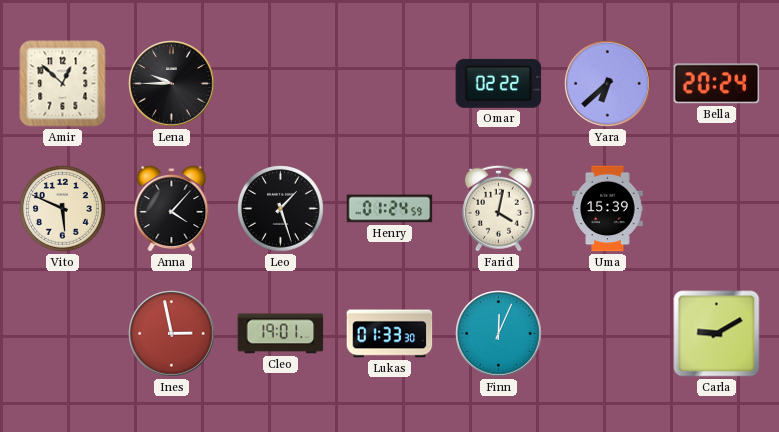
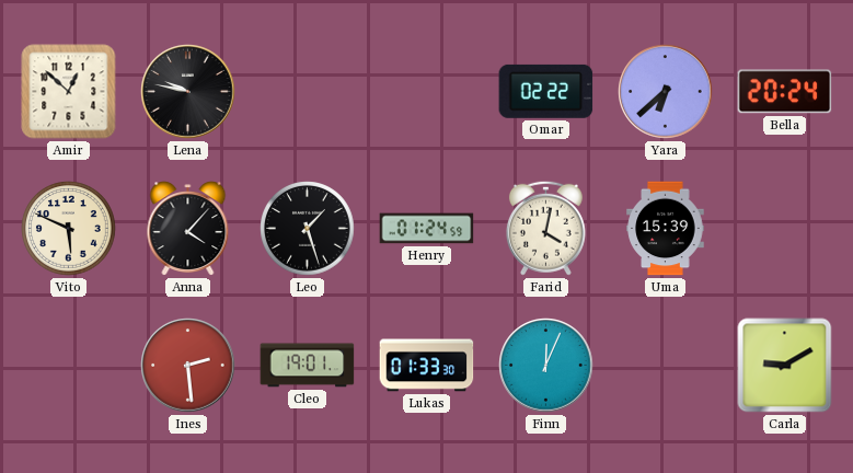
Lena: 9:45 -> 9:47 (188, 92)
Ines: 2:58 -> 2:29 (188, 366)
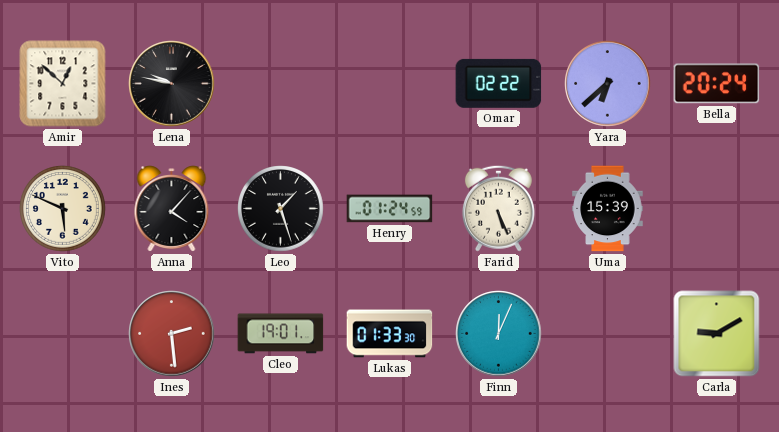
Farid: 4:02 -> 5:26 (498, 208)
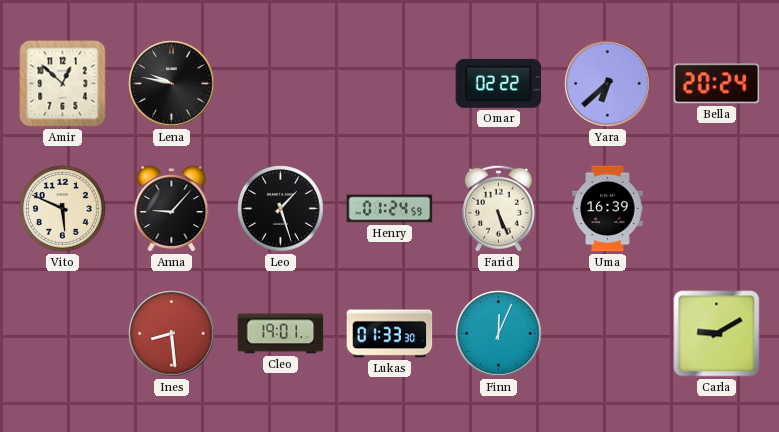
Anna: 4:07 -> 9:07 (172, 209)
Uma: 15:39 -> 16:39 (608, 209)
Ines: 2:29 -> 8:29 (172, 334)
